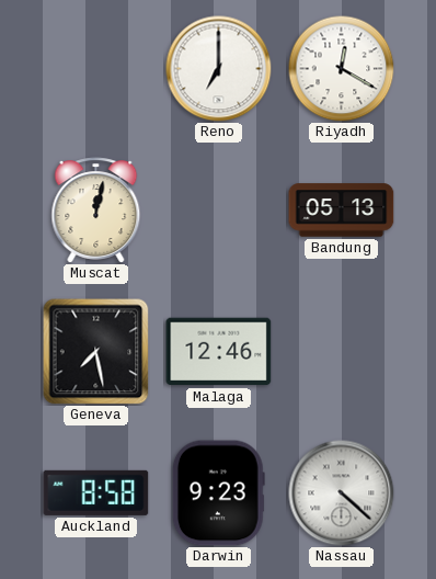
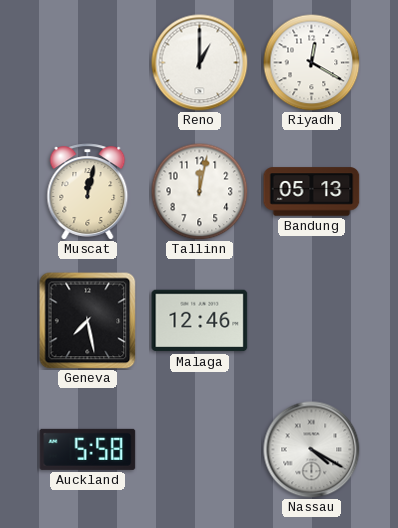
Reno: 7:00 -> 1:00 (200, 63)
Tallinn: none -> 12:02 (199, 191)
Auckland: 8:58 -> 5:58 (88, 449)
Darwin: 9:23 -> none (218, 493)
Nassau: 4:22 -> 4:20 (312, 450)
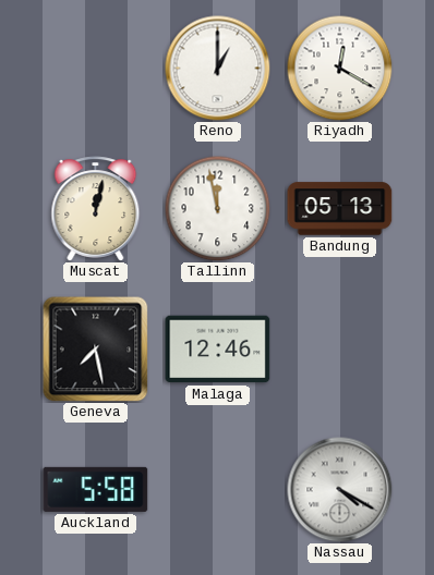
Tallinn: 12:02 -> 11:58 (217, 208)
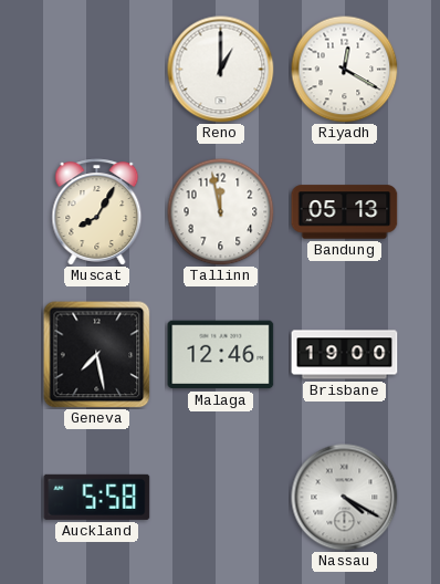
Muscat: 12:02 -> 8:05 (97, 212)
Brisbane: none -> 19:00 (345, 355)
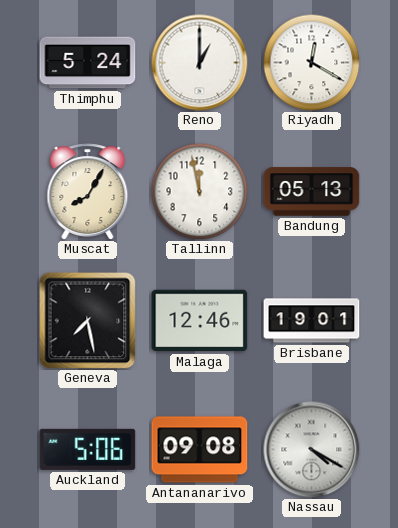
Thimphu: none -> 5:24 (88, 63)
Brisbane: 19:00 -> 19:01 (312, 321)
Auckland: 5:58 -> 5:06 (88, 449)
Antananarivo: none -> 09:08 (200, 450)
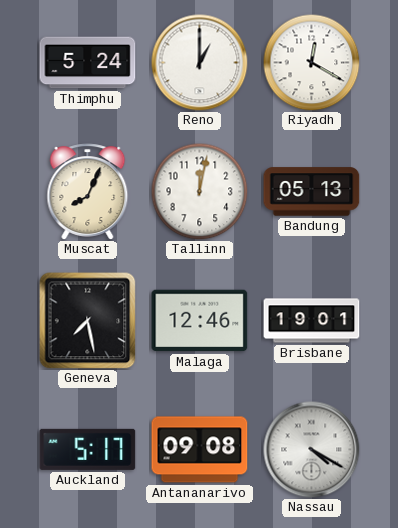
Muscat: 8:05 -> 8:04 (88, 192)
Tallinn: 11:58 -> 12:02 (199, 191)
Auckland: 5:06 -> 5:17 (88, 449)
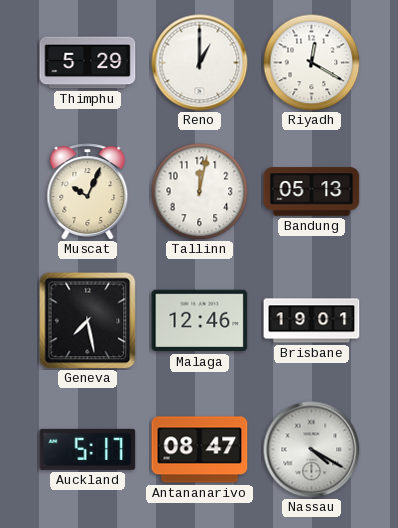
Thimphu: 5:24 -> 5:29 (88, 63)
Muscat: 8:04 -> 10:04 (88, 192)
Antananarivo: 09:08 -> 08:47 (200, 450)
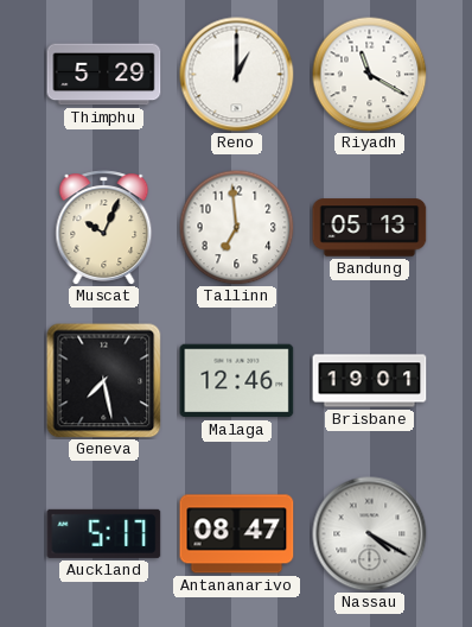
Riyadh: 12:20 -> 11:20 (369, 74)
Tallinn: 12:02 -> 6:59 (236, 227)
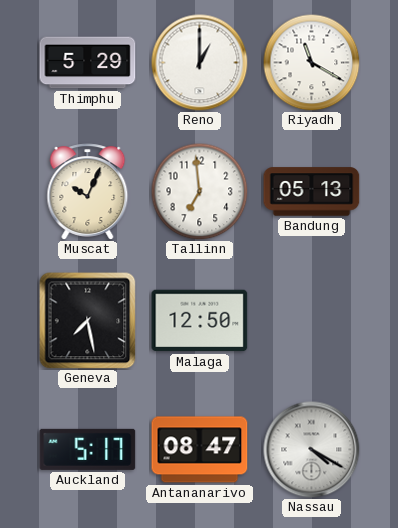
Malaga: 12:46 -> 12:50 (200, 321)
Brisbane: 19:01 -> none (370, 381)
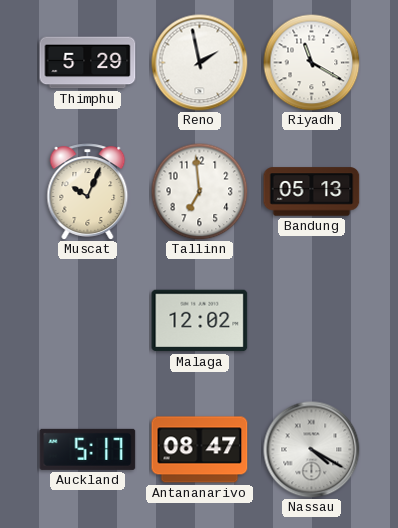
Reno: 1:00 -> 1:58 (200, 63)
Geneva: 7:28 -> none (88, 321)
Malaga: 12:50 -> 12:02 (200, 321)
